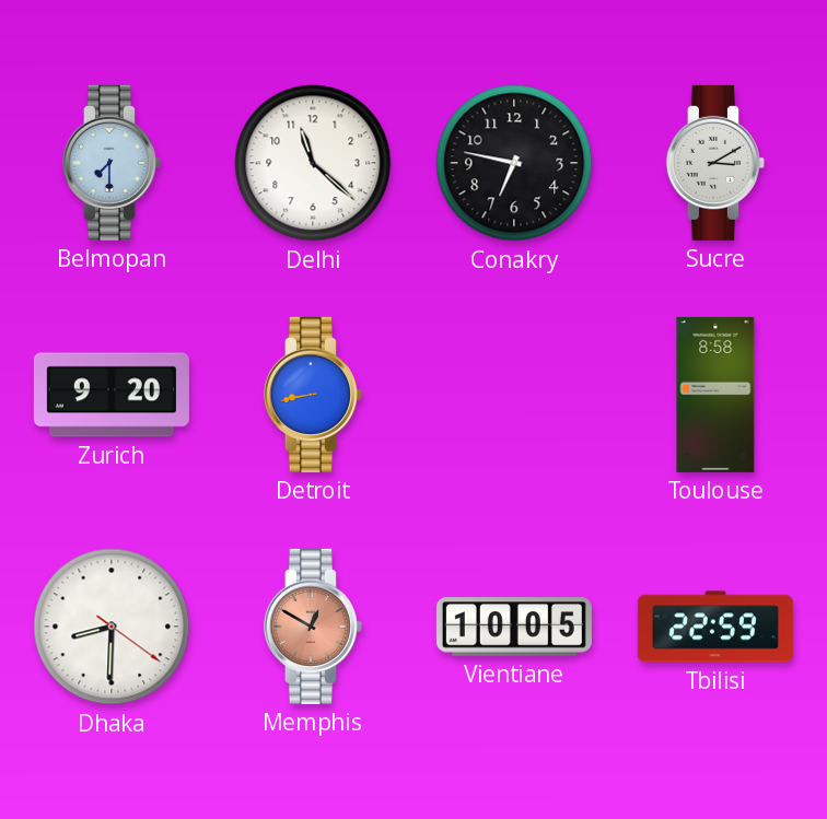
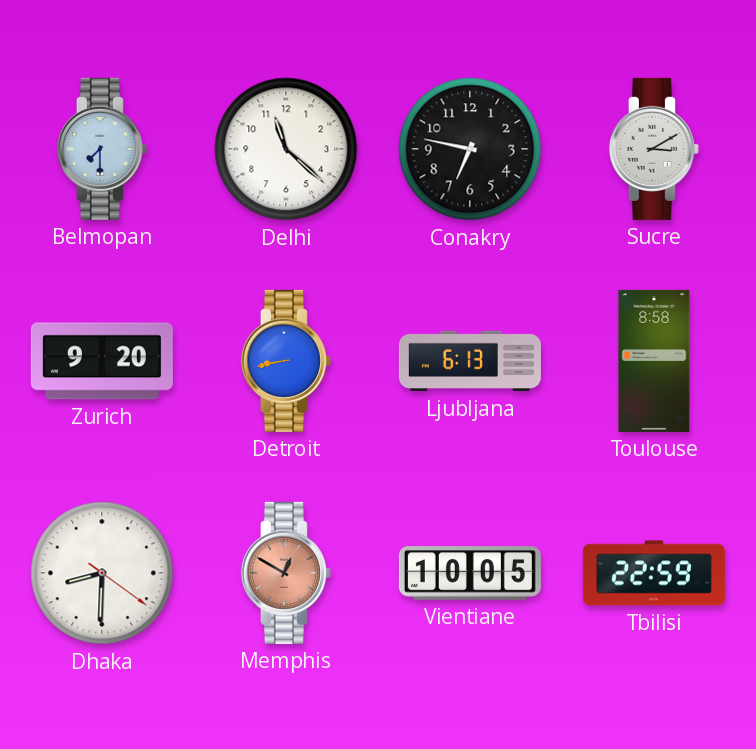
Ljubljana: none -> 6:13 (470, 361)
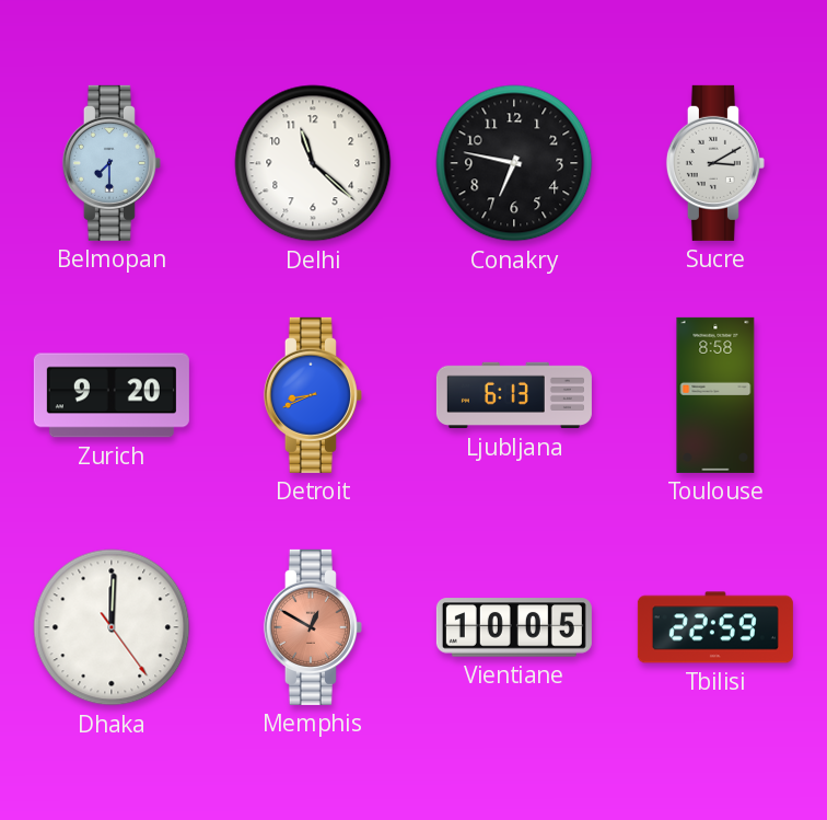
Detroit: 8:43 -> 8:41 (313, 395)
Dhaka: 8:30 -> 12:00 (112, 627)
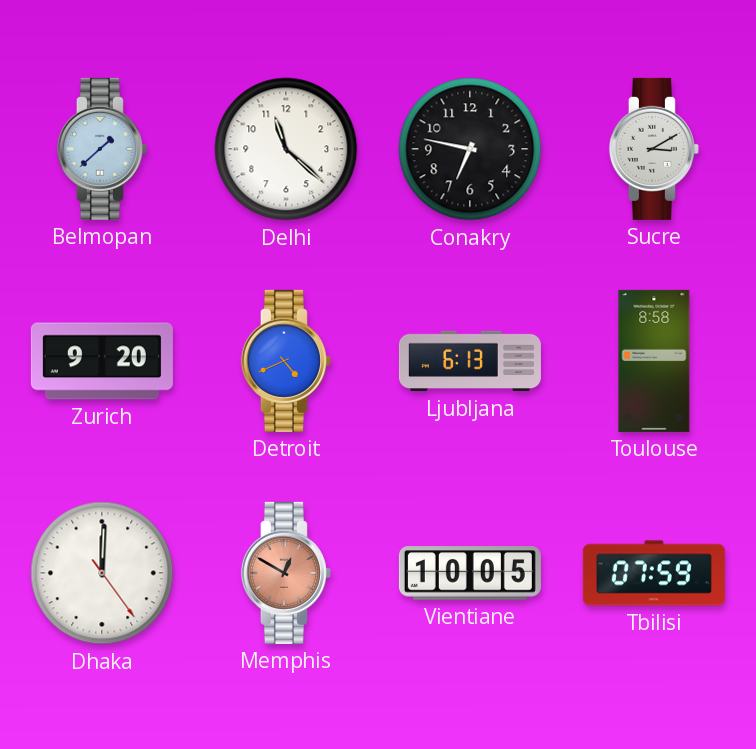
Belmopan: 7:30 -> 1:38 (102, 149)
Detroit: 8:41 -> 4:41 (286, 361)
Tbilisi: 22:59 -> 07:59 (654, 573)
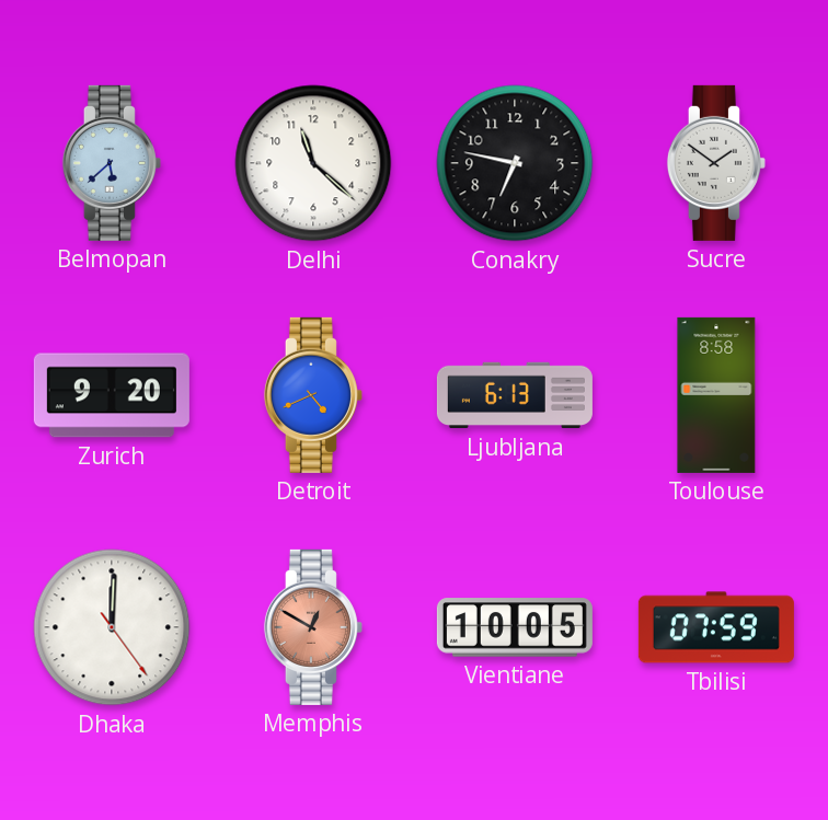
Belmopan: 1:38 -> 5:38 (112, 163)
Sucre: 3:10 -> 1:51 (716, 163)
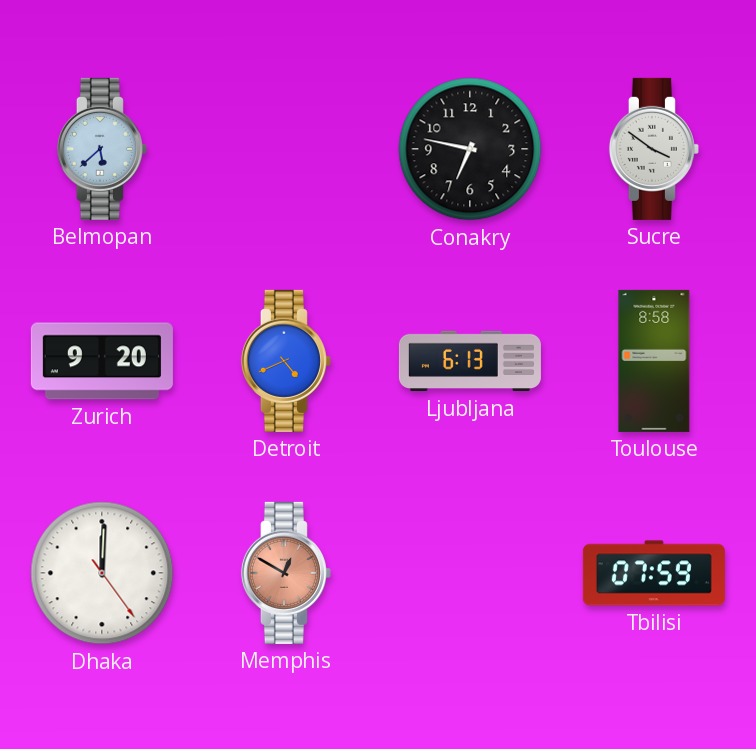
Delhi: 11:22 -> none (313, 163)
Sucre: 1:51 -> 3:51 (654, 149)
Vientiane: 10:05 -> none (515, 627)
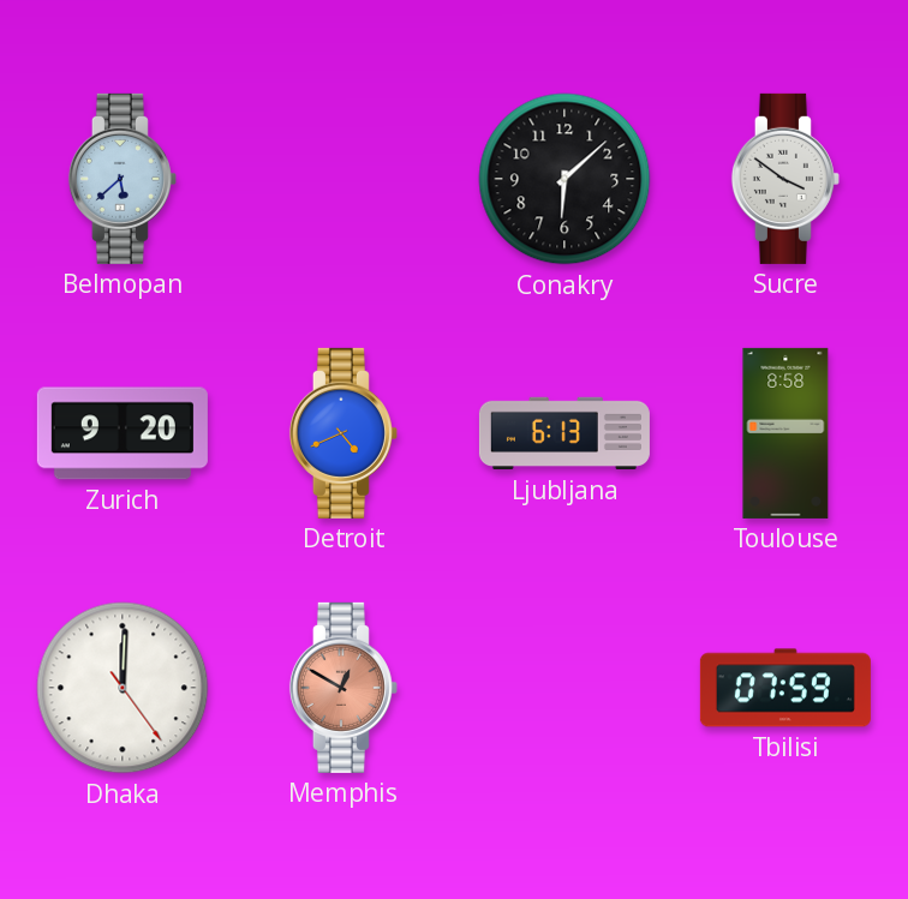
Conakry: 6:47 -> 6:08 (564, 179)
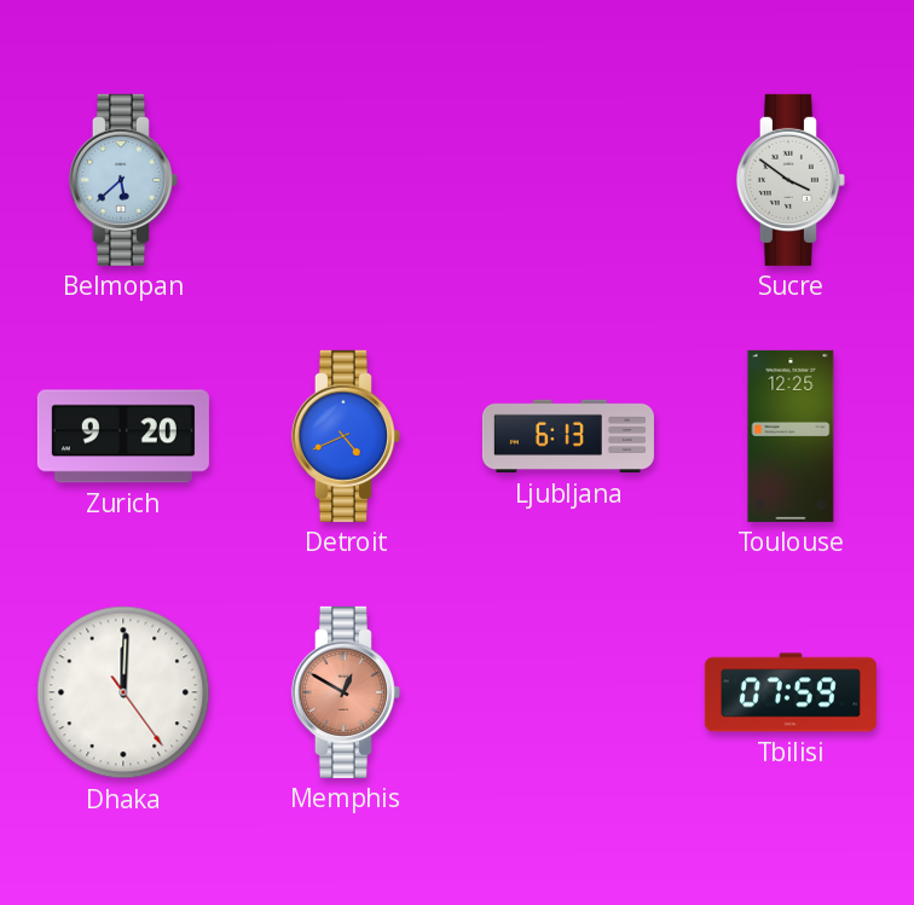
Conakry: 6:08 -> none (564, 179)
Toulouse: 8:58 -> 12:25 (791, 436)
